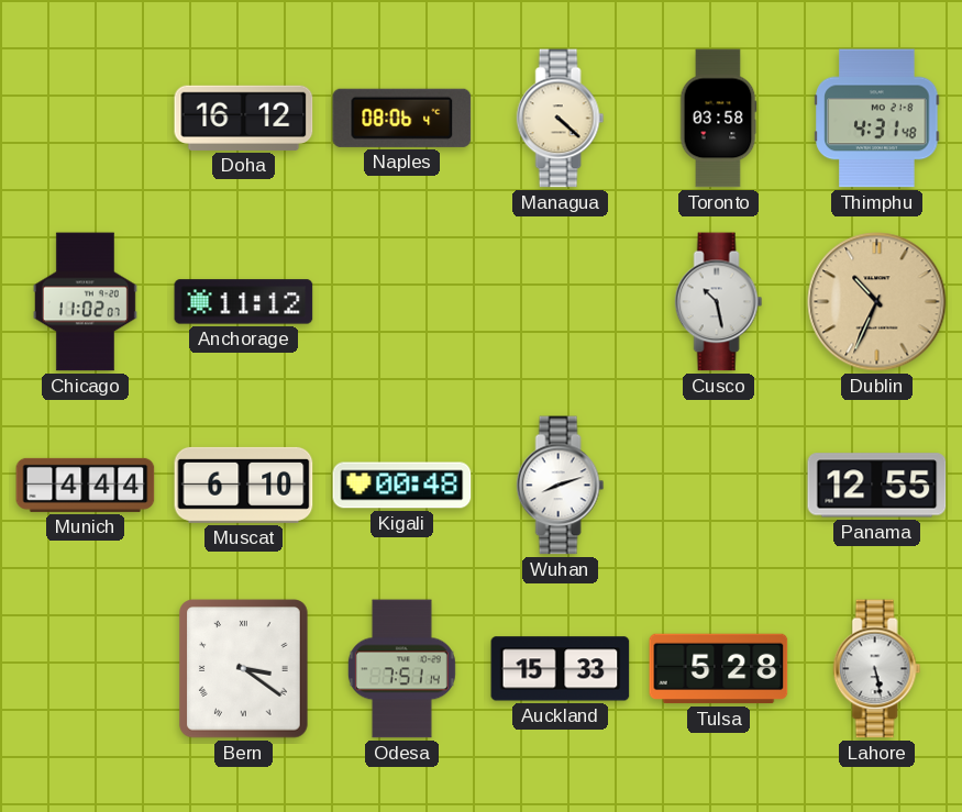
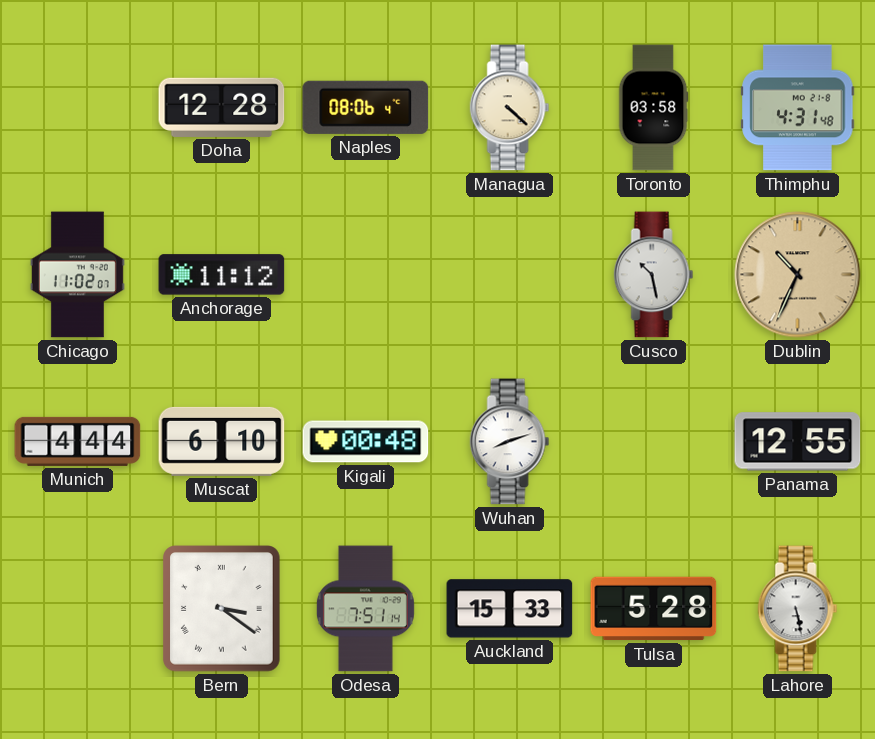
Doha: 16:12 -> 12:28 (222, 107)
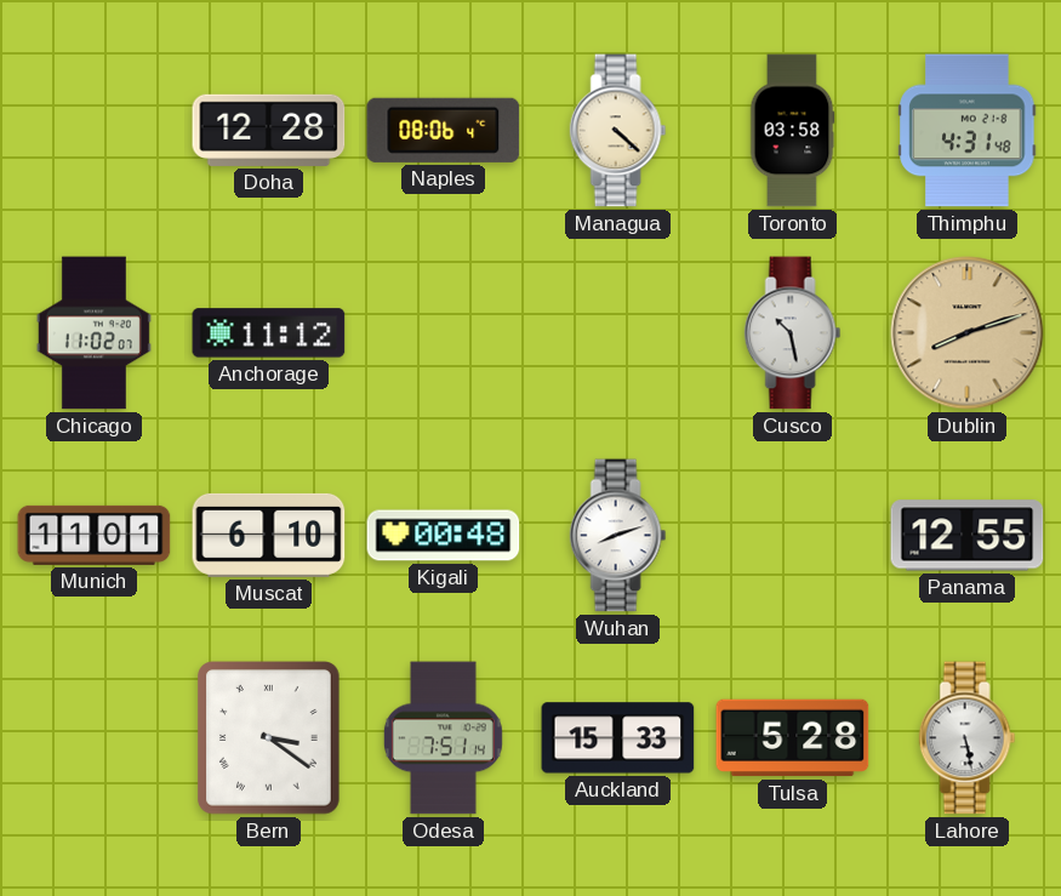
Dublin: 10:34 -> 8:12 (968, 333)
Munich: 4:44 -> 11:01 (95, 535)
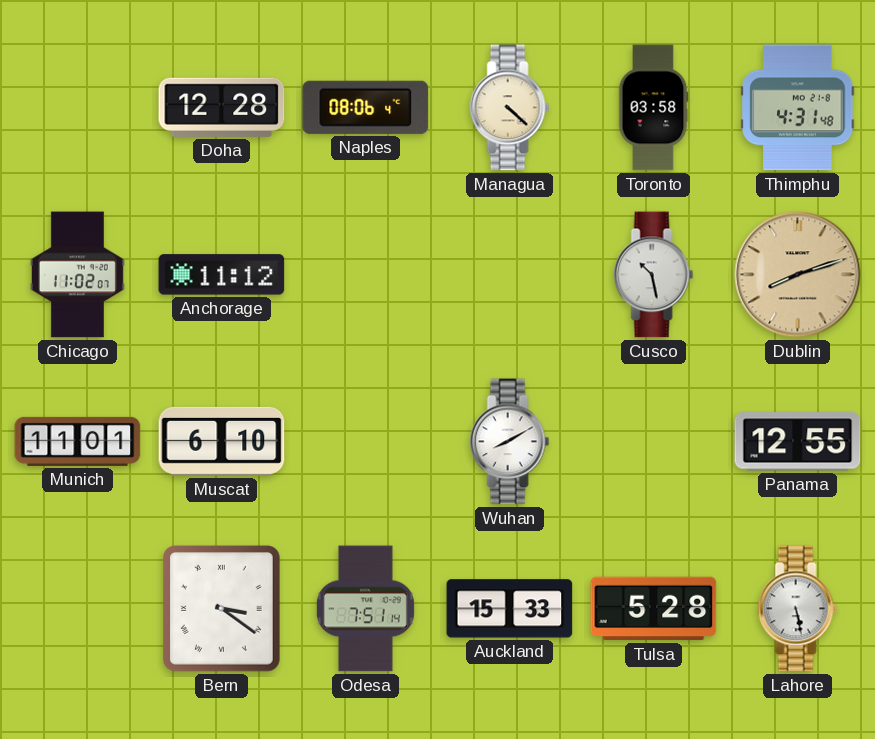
Kigali: 00:48 -> none (444, 536)
Wuhan: 8:12 -> 8:10 (510, 442)
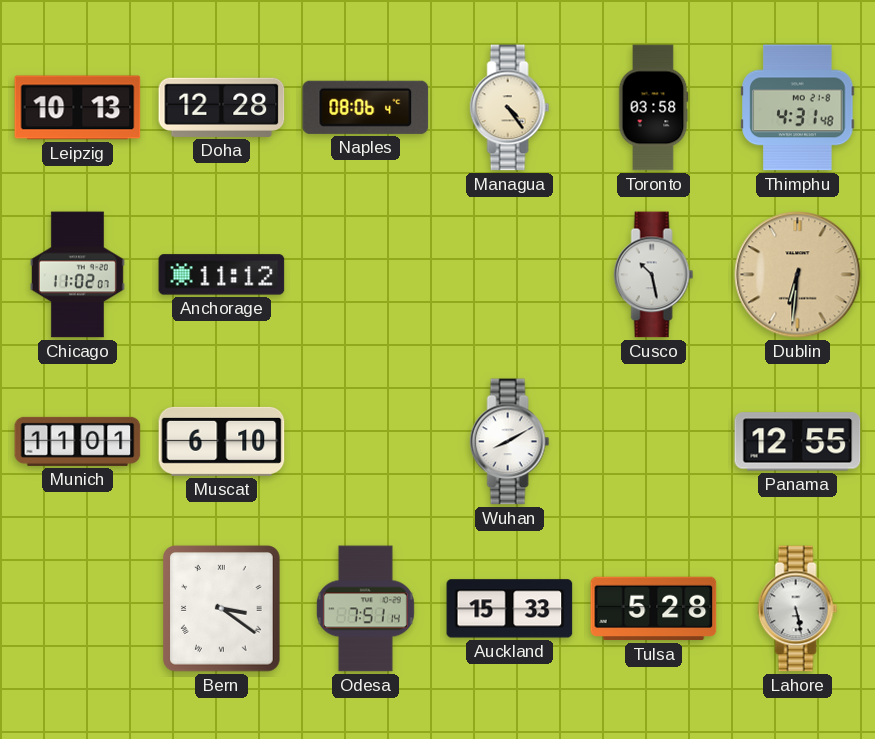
Leipzig: none -> 10:13 (78, 108)
Managua: 4:22 -> 4:24 (510, 108)
Dublin: 8:12 -> 6:31 (798, 275)
